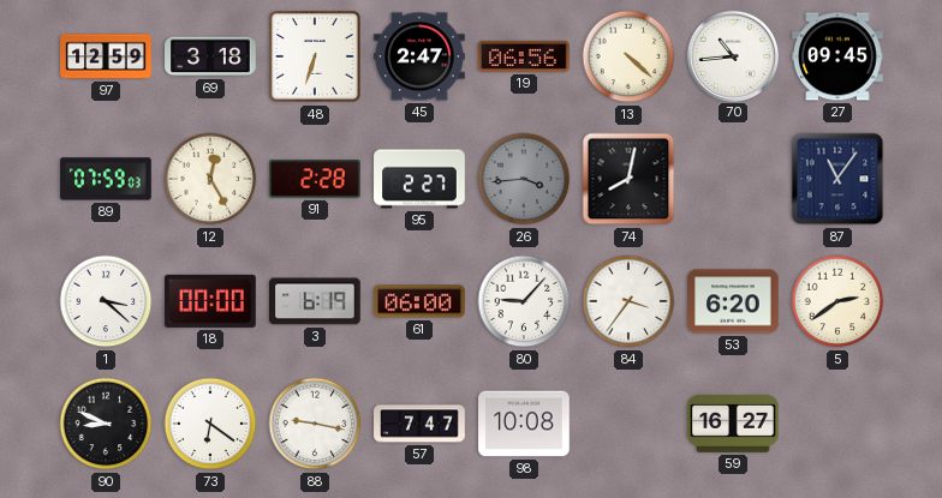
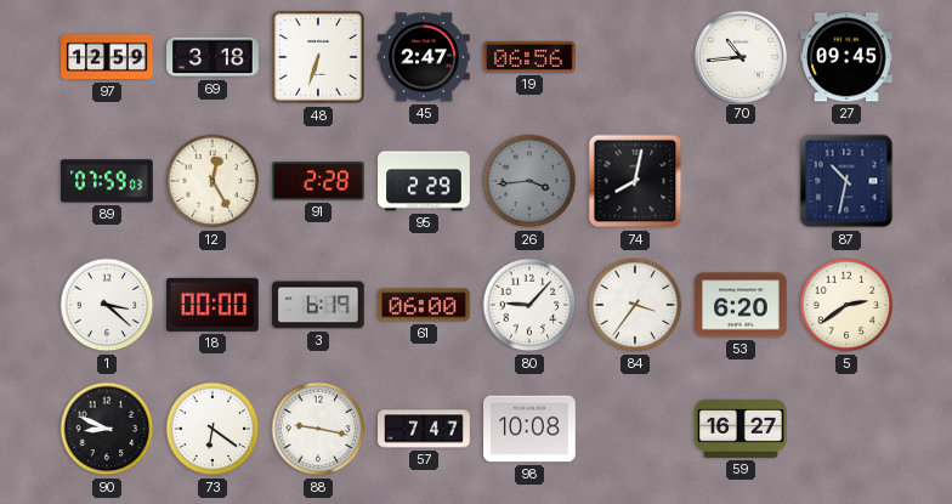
13: 4:22 -> none (628, 56)
95: 2:27 -> 2:29 (424, 181)
87: 11:06 -> 10:32 (846, 181)
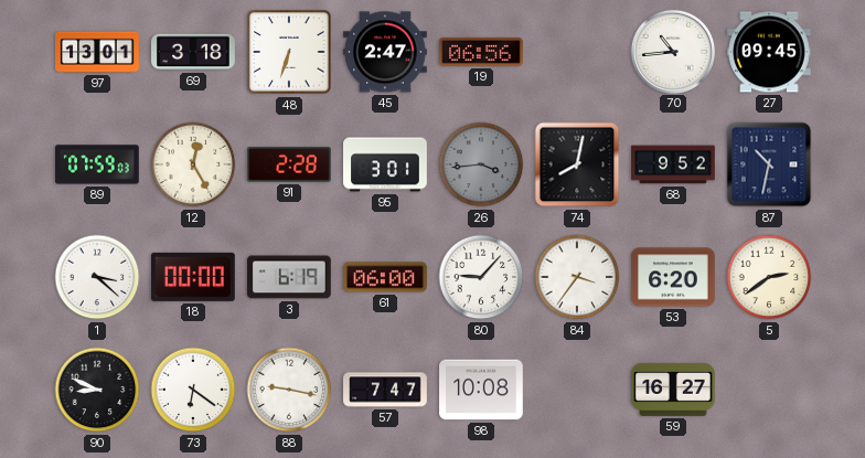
97: 12:59 -> 13:01 (97, 52)
95: 2:29 -> 3:01 (385, 164)
68: none -> 9:52 (673, 164)
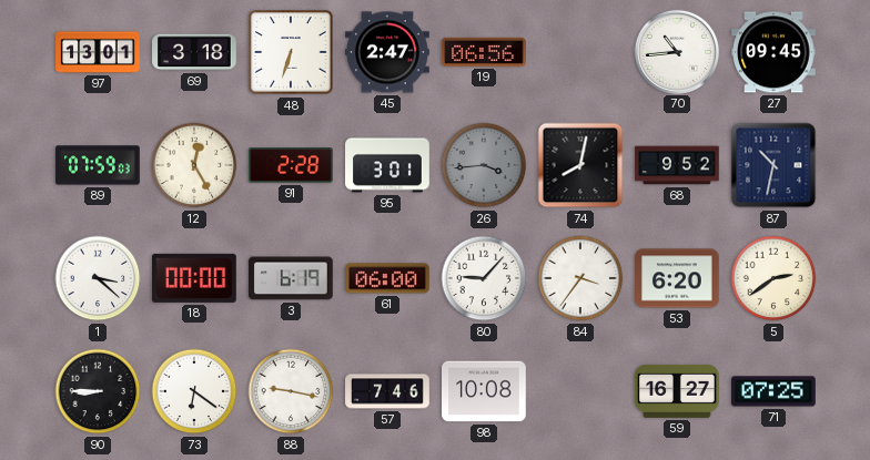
90: 8:49 -> 8:45 (98, 391)
57: 7:47 -> 7:46 (387, 391)
71: none -> 07:25 (773, 391)
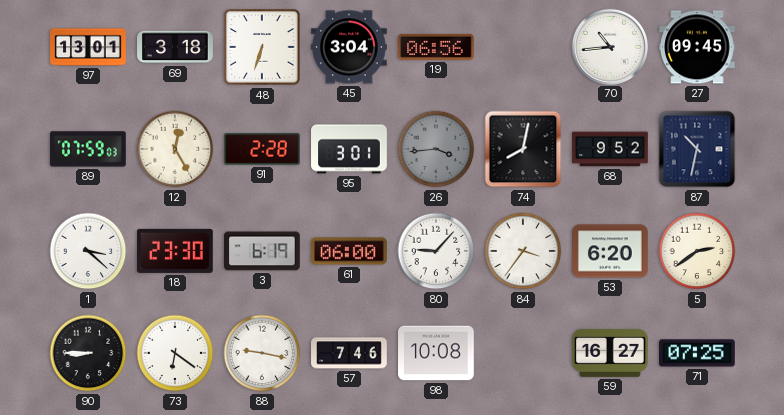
45: 2:47 -> 3:04 (349, 47)
18: 00:00 -> 23:30 (176, 251)
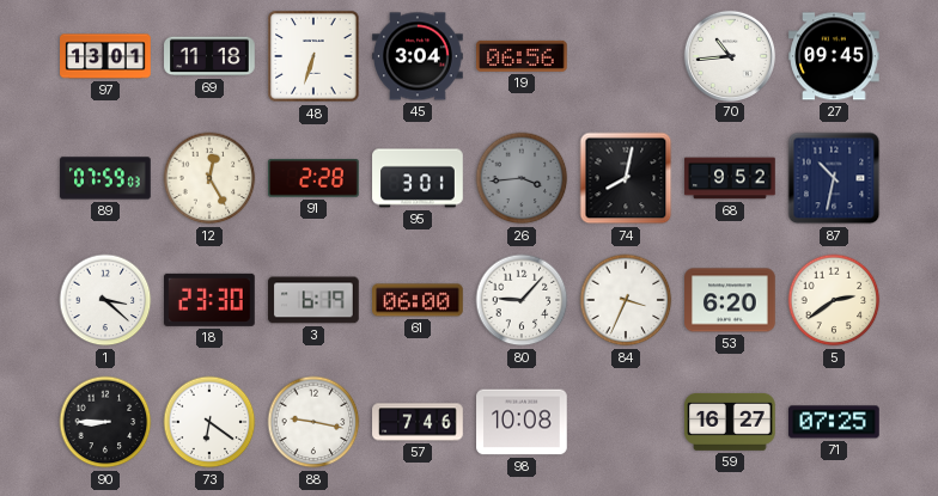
69: 3:18 -> 11:18 (209, 56)
84: 3:36 -> 3:34 (626, 300)
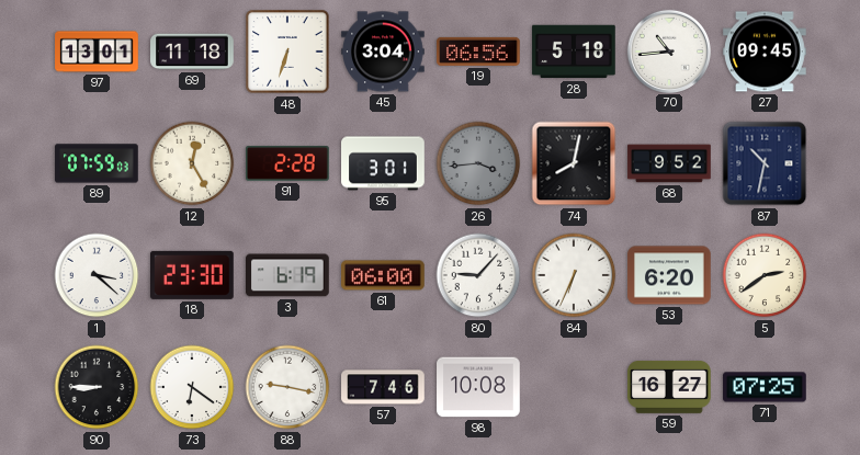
28: none -> 5:18 (574, 52)
84: 3:34 -> 6:34 (574, 275)
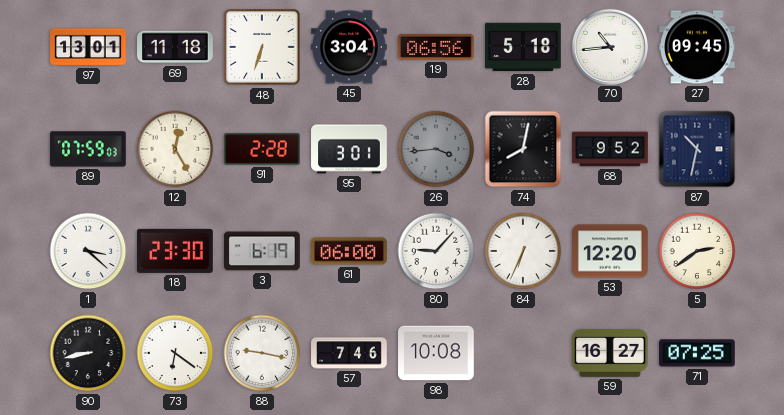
53: 6:20 -> 12:20 (610, 251)
90: 8:45 -> 8:43 (88, 353)
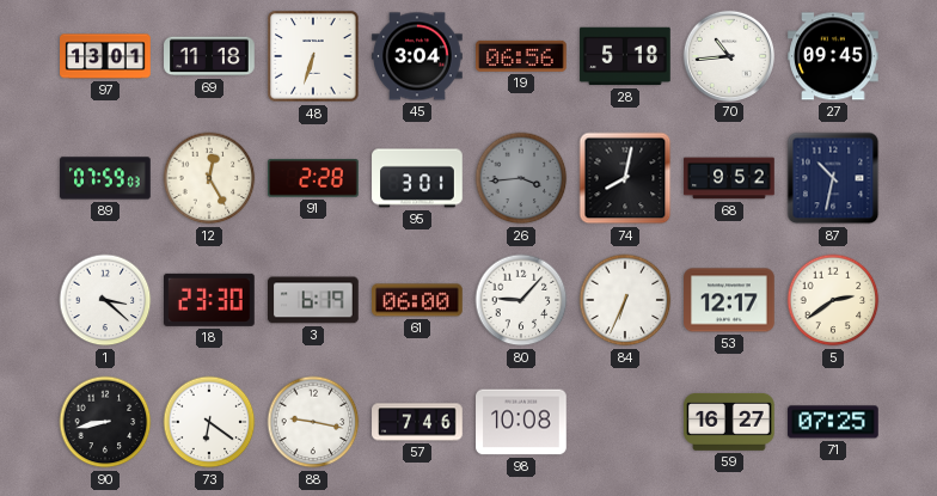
53: 12:20 -> 12:17 (729, 300)
